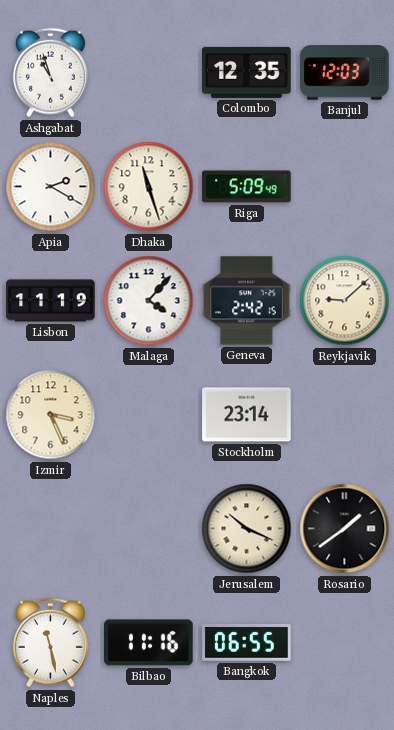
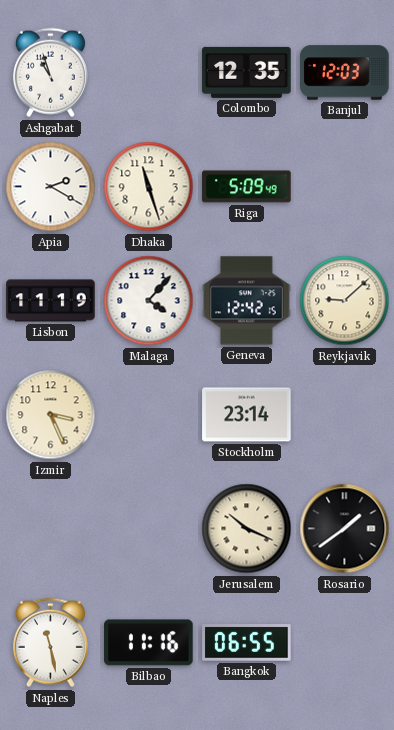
Geneva: 2:42 -> 12:42 (247, 301)
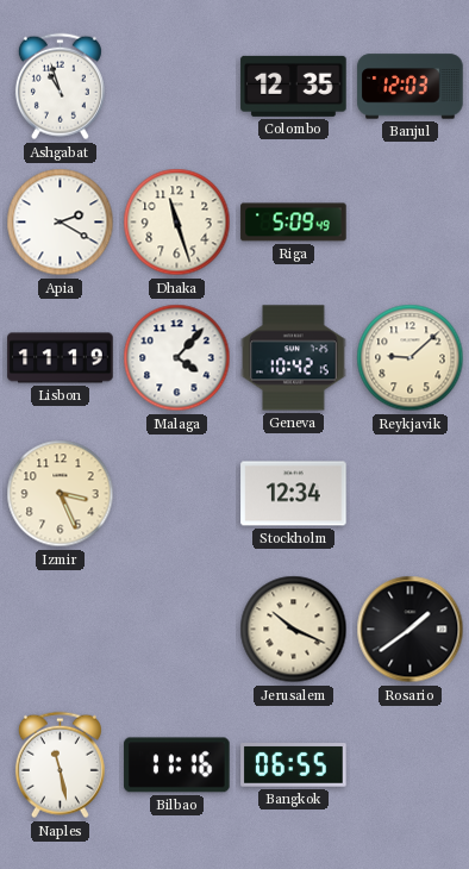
Geneva: 12:42 -> 10:42 (294, 358)
Stockholm: 23:14 -> 12:34 (294, 494)
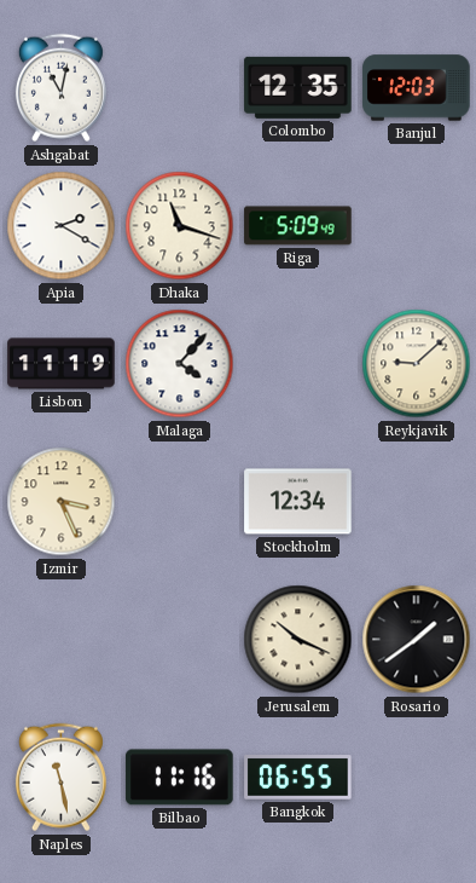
Ashgabat: 10:57 -> 11:02 (60, 88)
Dhaka: 11:27 -> 11:18 (180, 226)
Geneva: 10:42 -> none (294, 358)
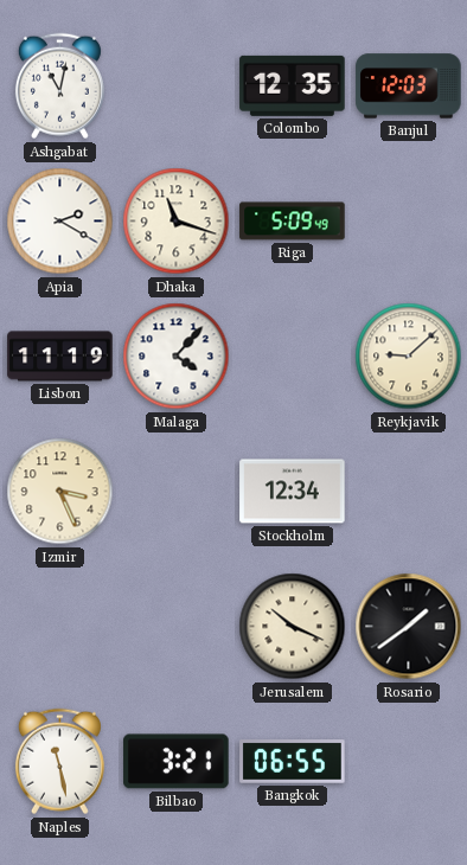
Bilbao: 11:16 -> 3:21 (177, 762)
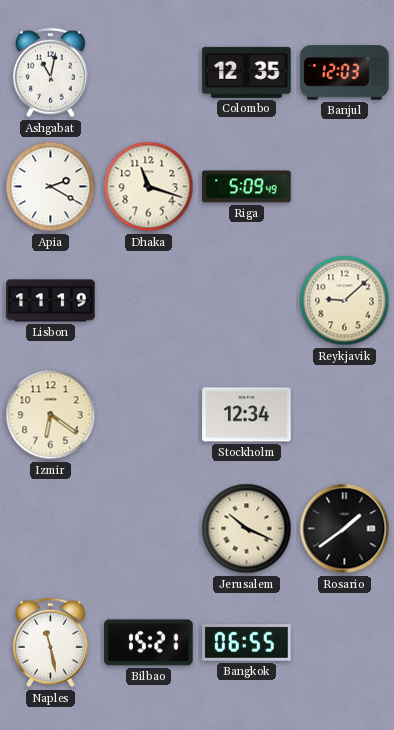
Malaga: 4:07 -> none (177, 357)
Izmir: 3:26 -> 6:21 (51, 415)
Bilbao: 3:21 -> 15:21 (149, 643)
